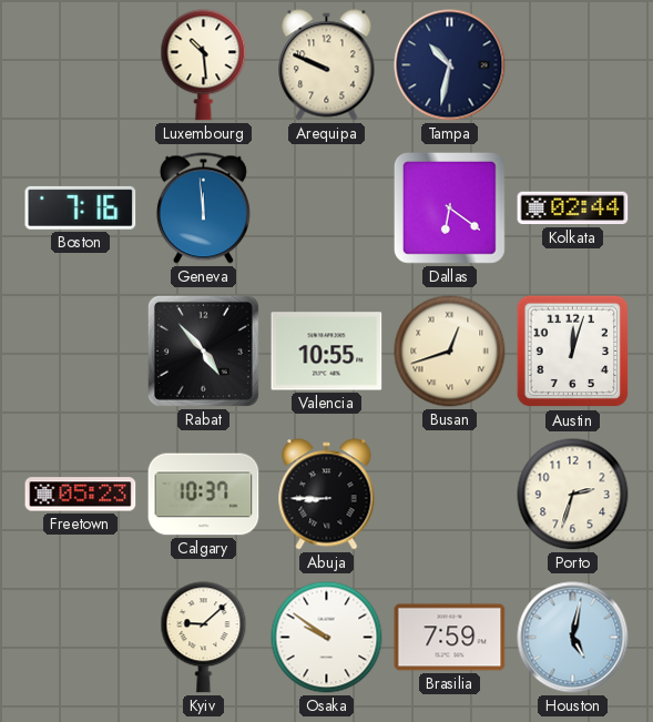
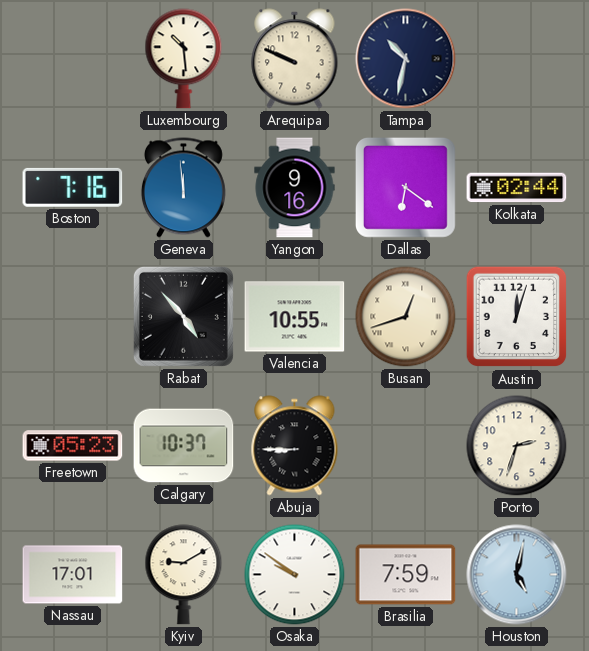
Yangon: none -> 9:16 (295, 188)
Nassau: none -> 17:01 (73, 575)
Kyiv: 9:08 -> 9:10 (184, 575)
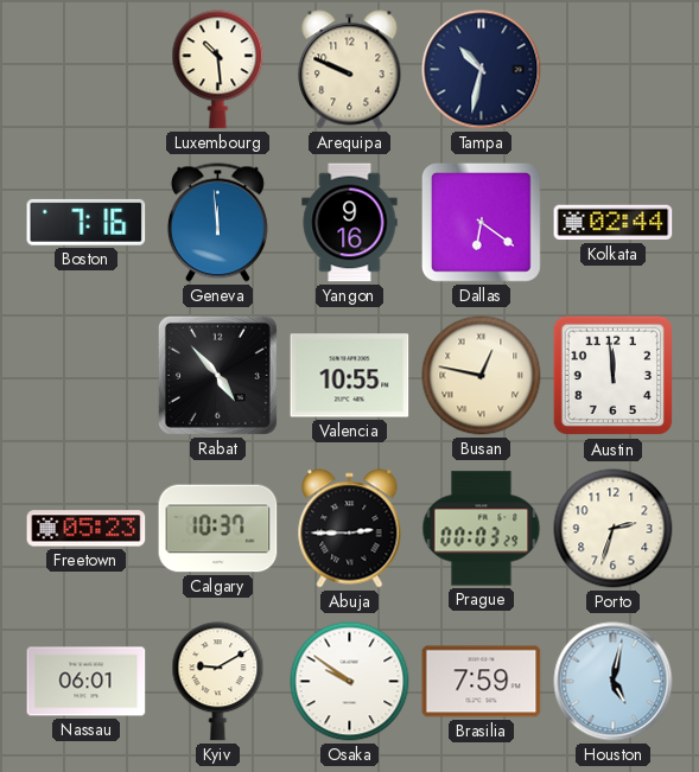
Busan: 12:42 -> 12:47 (482, 376)
Austin: 12:03 -> 11:59 (614, 376)
Abuja: 8:45 -> 2:45 (350, 529)
Prague: none -> 00:03 (482, 529)
Nassau: 17:01 -> 06:01 (87, 682)
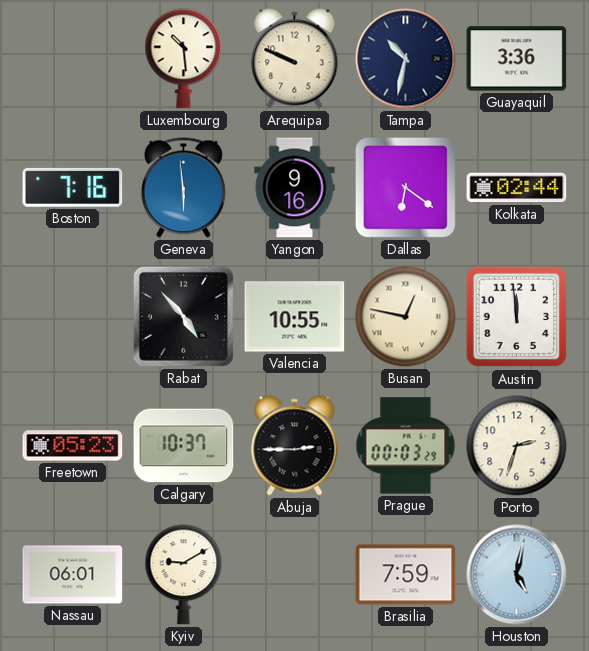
Guayaquil: none -> 3:36 (517, 59)
Geneva: 11:59 -> 5:59 (183, 188)
Osaka: 9:51 -> none (350, 682)
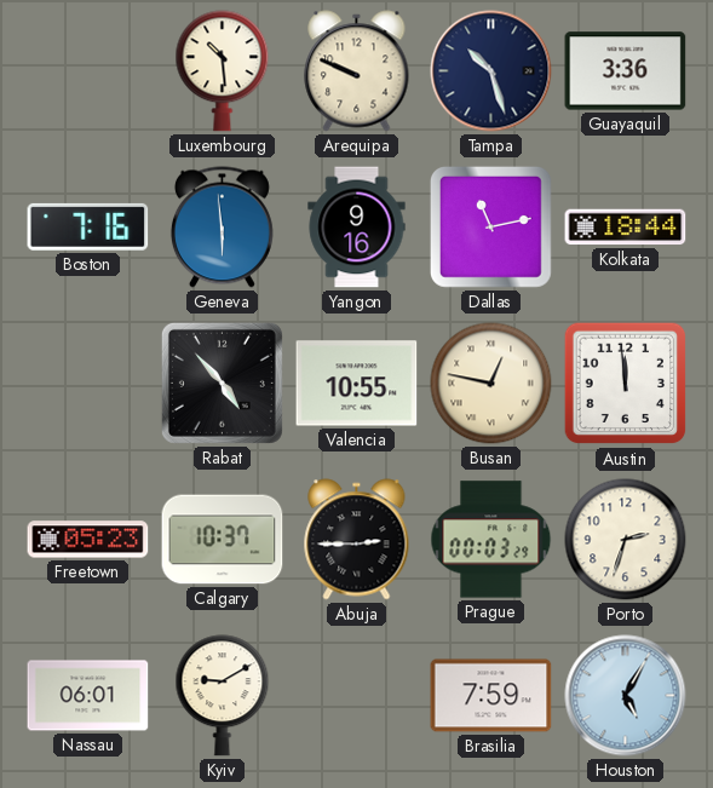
Tampa: 10:32 -> 10:27 (491, 71)
Dallas: 6:21 -> 11:13 (490, 226)
Kolkata: 02:44 -> 18:44 (626, 228)
Houston: 5:02 -> 5:05 (626, 696)
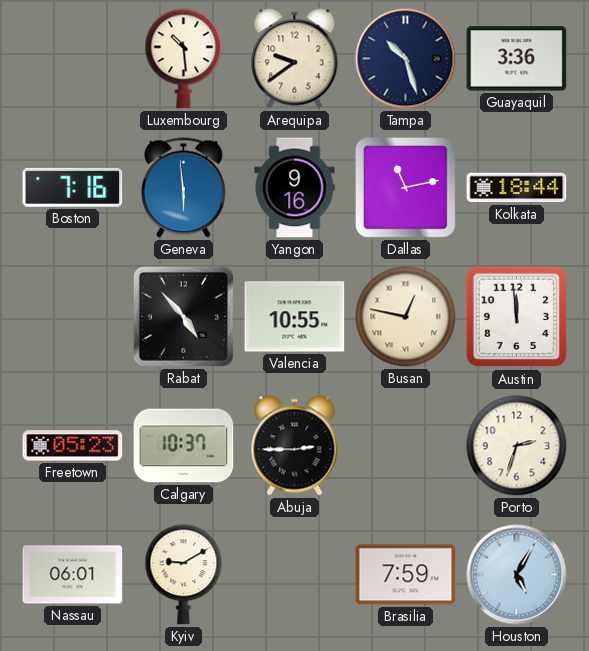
Arequipa: 9:49 -> 9:39 (295, 59)
Prague: 00:03 -> none (491, 540)
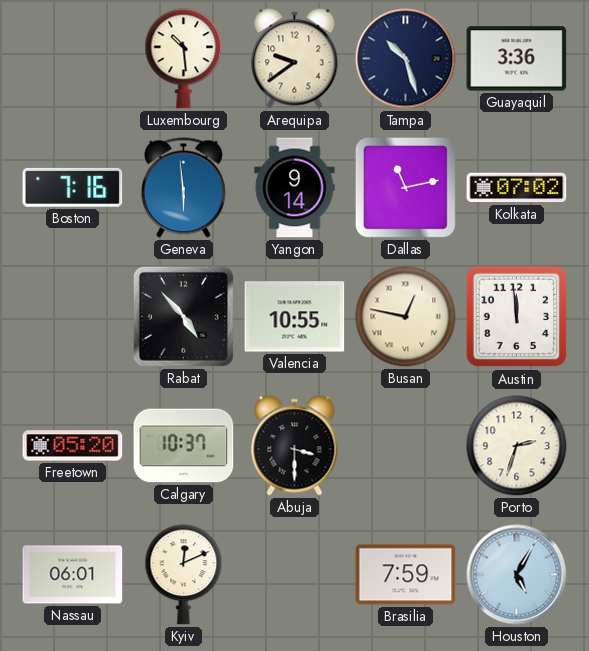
Yangon: 9:16 -> 9:14 (295, 188)
Kolkata: 18:44 -> 07:02 (517, 188)
Freetown: 05:23 -> 05:20 (73, 446)
Abuja: 2:45 -> 3:30 (295, 446)
Kyiv: 9:10 -> 12:11 (184, 575)
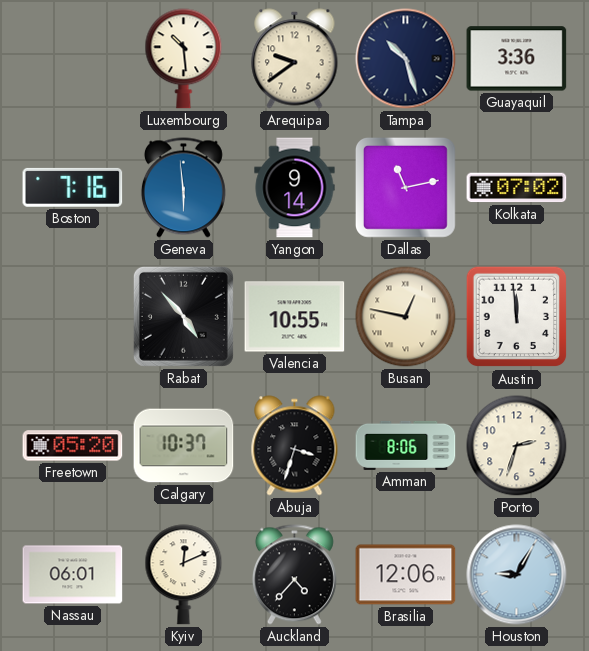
Abuja: 3:30 -> 3:33 (295, 446)
Amman: none -> 8:06 (406, 445)
Auckland: none -> 4:37 (294, 575)
Brasilia: 7:59 -> 12:06 (406, 575)
Houston: 5:05 -> 9:05 (517, 575)
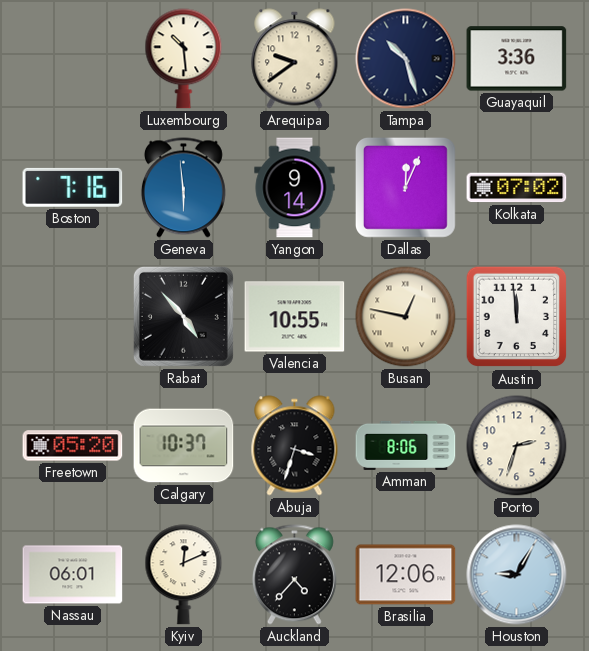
Dallas: 11:13 -> 12:04 (405, 187)
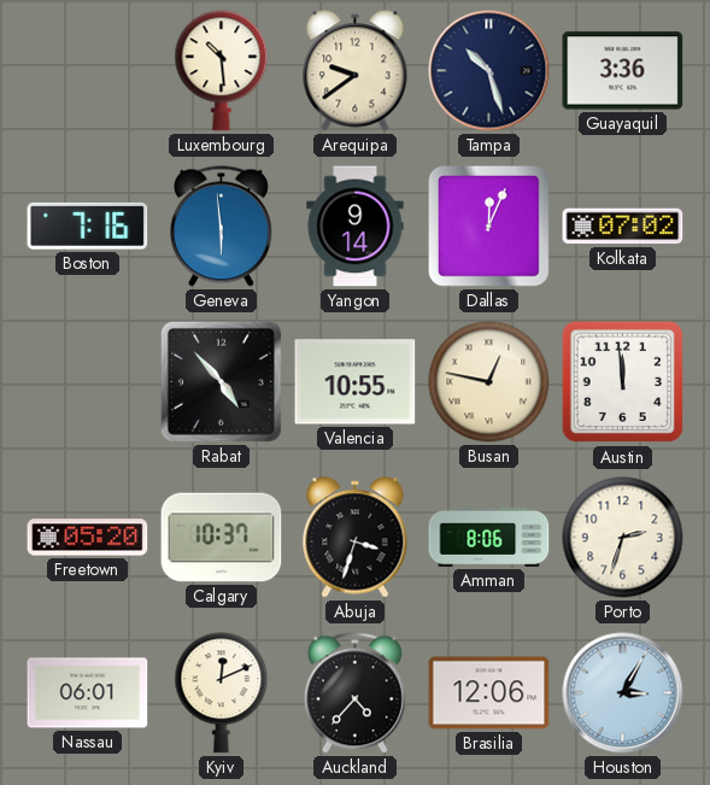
Houston: 9:05 -> 3:05 (623, 693)
